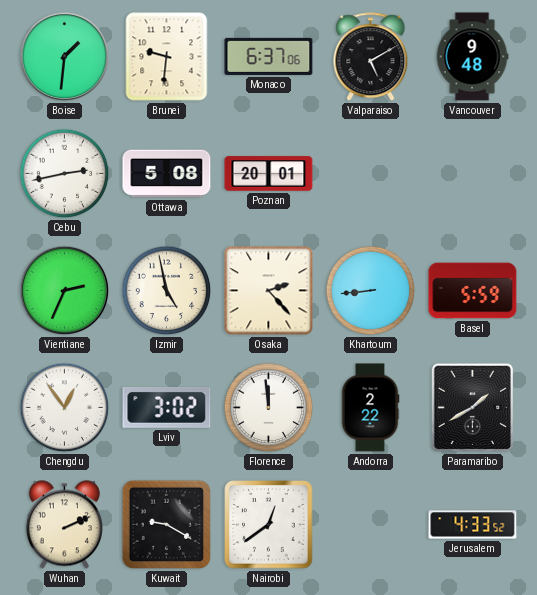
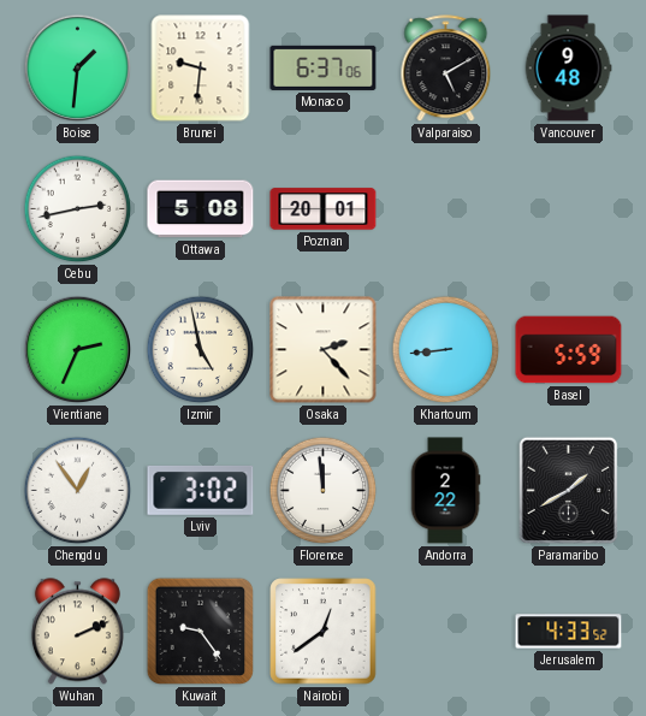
Kuwait: 9:20 -> 9:24 (201, 632)
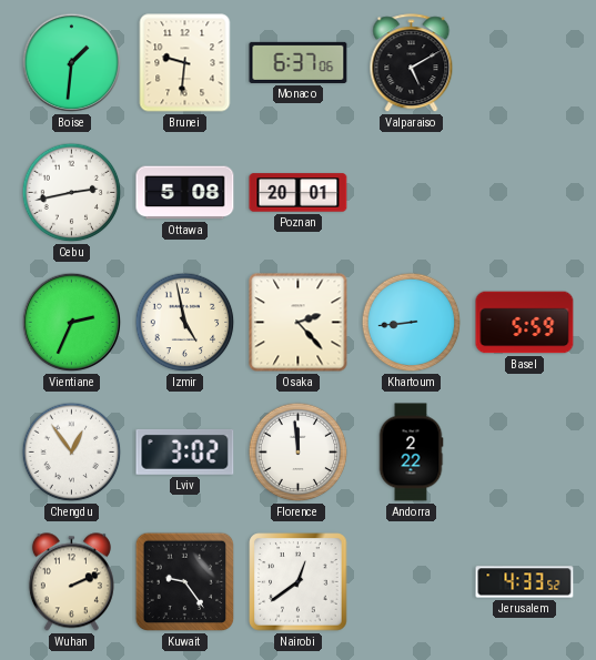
Vancouver: 9:48 -> none (568, 69)
Paramaribo: 1:40 -> none (569, 491)
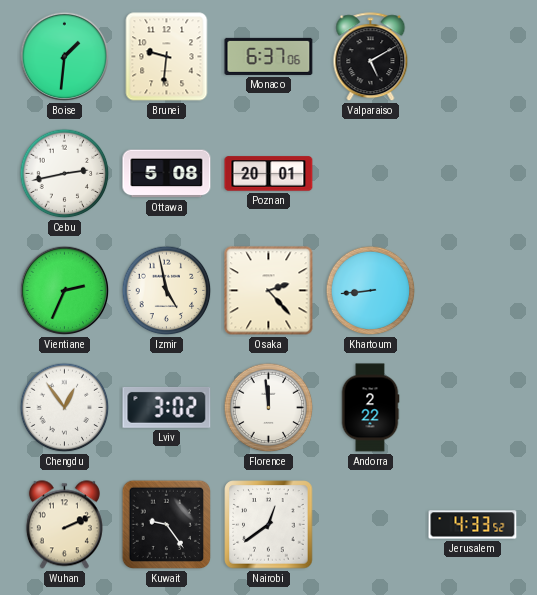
Basel: 5:59 -> none (525, 323)
